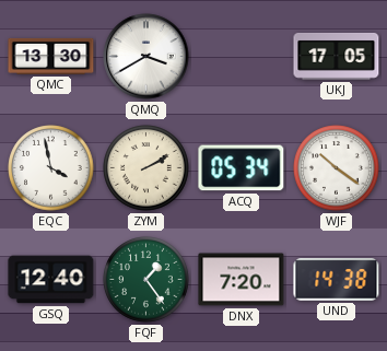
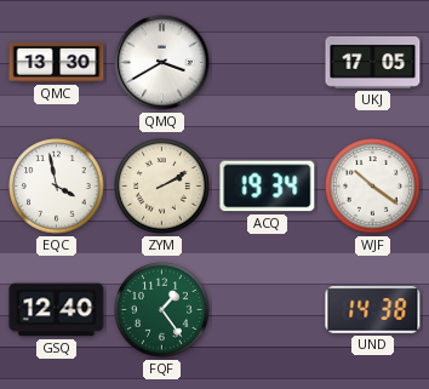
ACQ: 05:34 -> 19:34 (268, 187)
DNX: 7:20 -> none (242, 280)
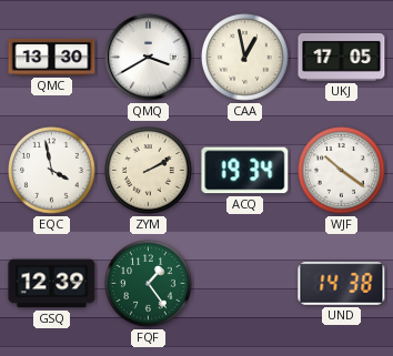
CAA: none -> 12:58 (245, 58)
GSQ: 12:40 -> 12:39 (52, 284)
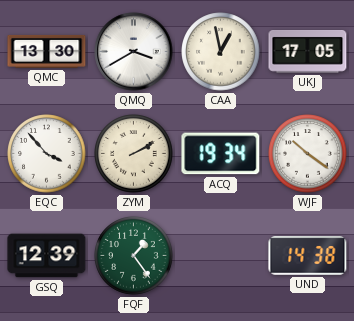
EQC: 3:58 -> 3:53 (47, 154)
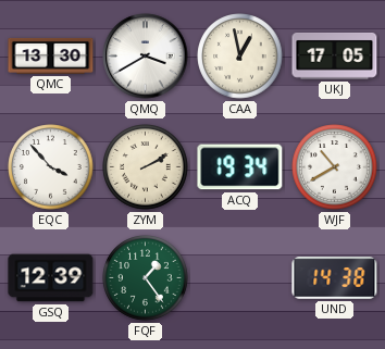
WJF: 10:21 -> 10:40 (335, 167)
